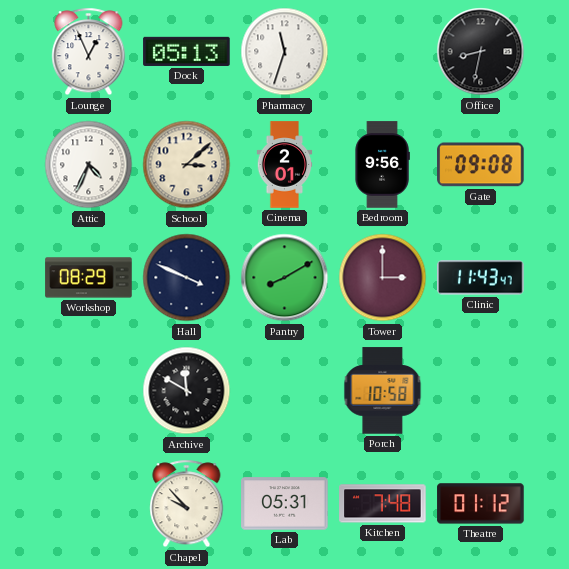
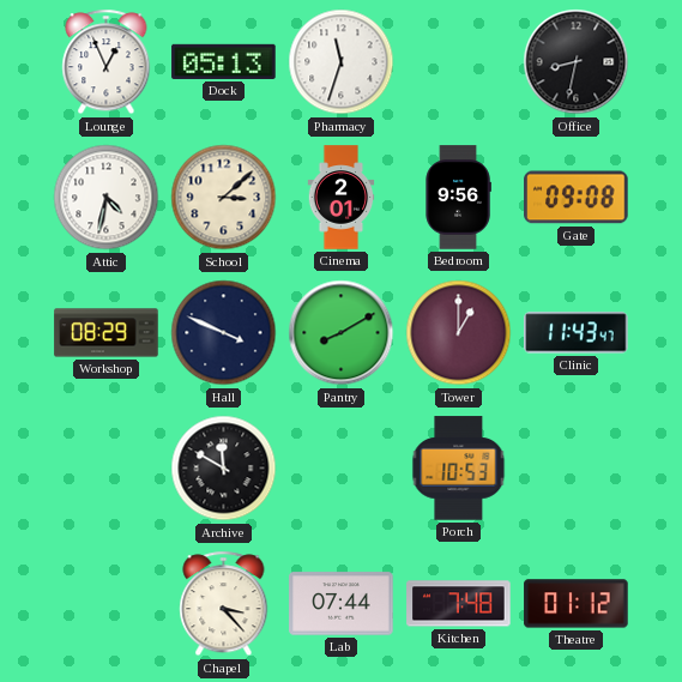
Attic: 4:34 -> 4:32 (107, 198)
Tower: 3:00 -> 1:00 (459, 333)
Porch: 10:58 -> 10:53 (459, 469)
Chapel: 9:53 -> 3:23 (224, 604)
Lab: 05:31 -> 07:44 (342, 604)
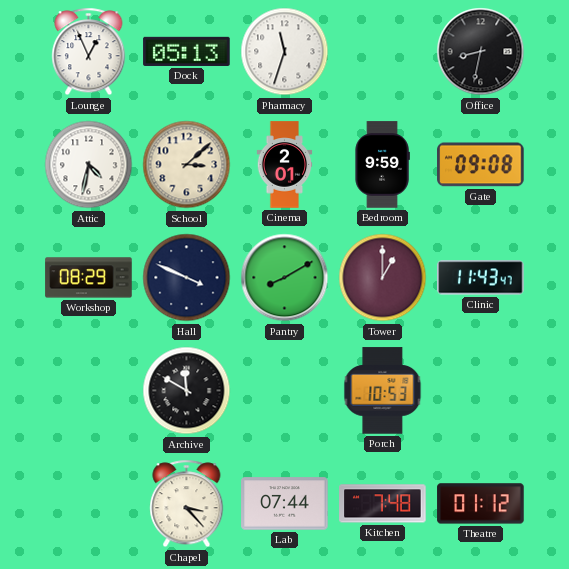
Bedroom: 9:56 -> 9:59 (382, 165)
